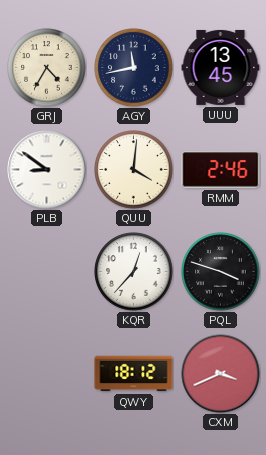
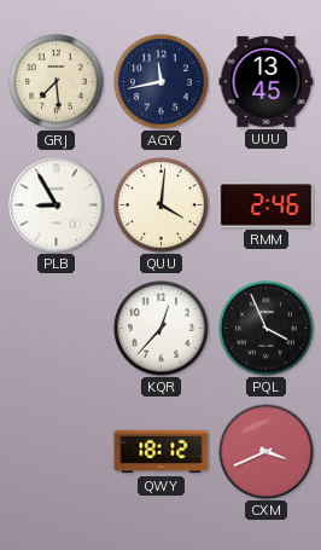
GRJ: 4:35 -> 7:29 (57, 82)
PLB: 8:51 -> 8:55 (57, 205)
PQL: 3:48 -> 3:56 (267, 329)
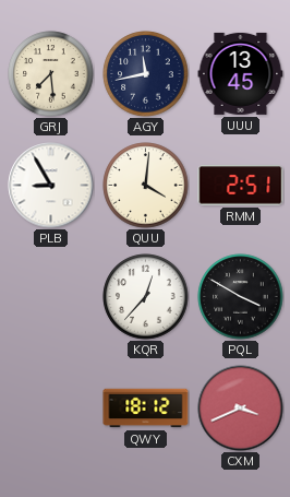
RMM: 2:46 -> 2:51 (241, 186)
PQL: 3:56 -> 3:50 (241, 297)
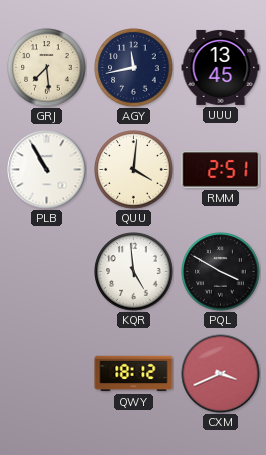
PLB: 8:55 -> 10:55 (47, 170)
KQR: 12:37 -> 4:59 (134, 272)
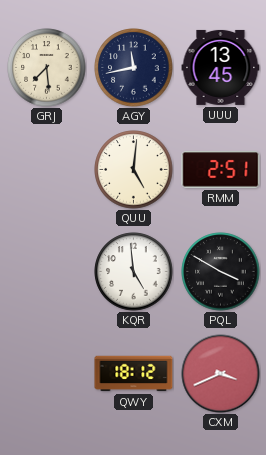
PLB: 10:55 -> none (47, 170)
QUU: 4:01 -> 5:01 (134, 170)
